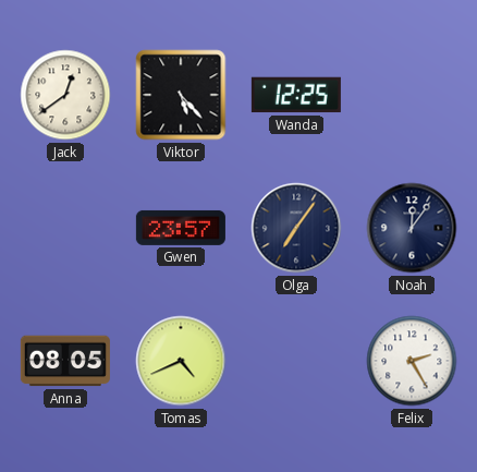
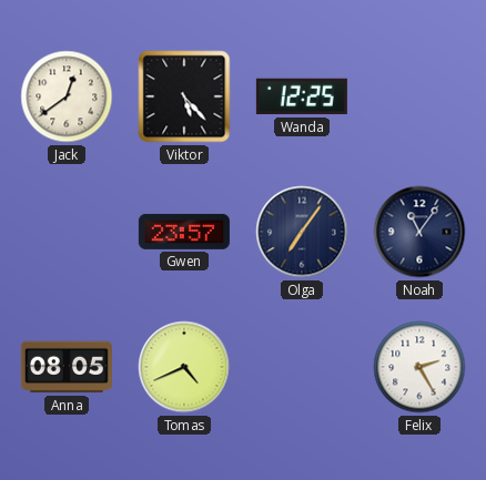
Noah: 12:06 -> 11:06 (419, 232)
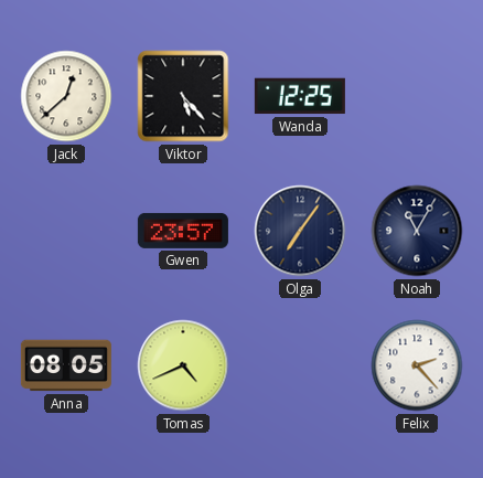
Jack: 12:39 -> 12:38 (66, 96)
Noah: 11:06 -> 11:05 (417, 231)
Felix: 2:25 -> 2:23 (417, 365)
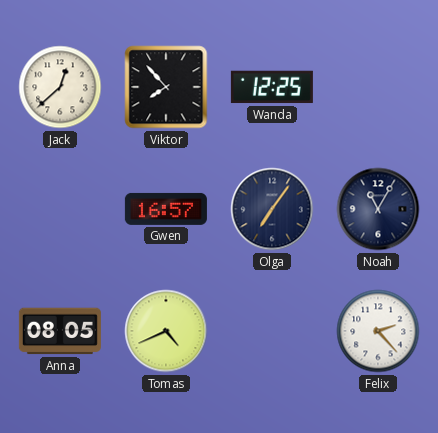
Viktor: 5:23 -> 7:53 (166, 87)
Gwen: 23:57 -> 16:57 (166, 209)
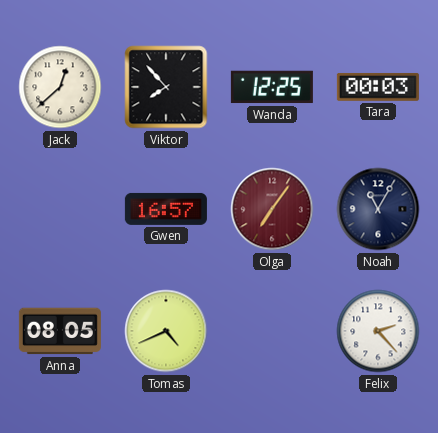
Tara: none -> 00:03 (378, 87)
Olga dial: navy -> burgundy (272, 209)
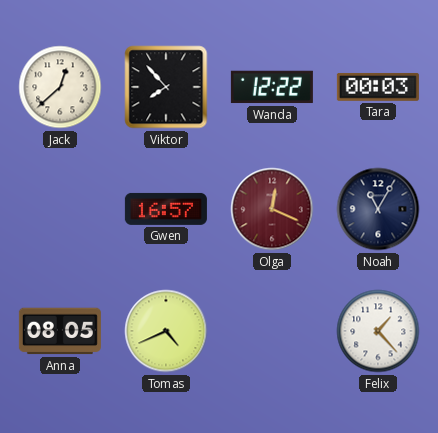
Wanda: 12:25 -> 12:22 (272, 87)
Olga: 7:06 -> 12:19 (272, 209)
Felix: 2:23 -> 1:23 (378, 331)
